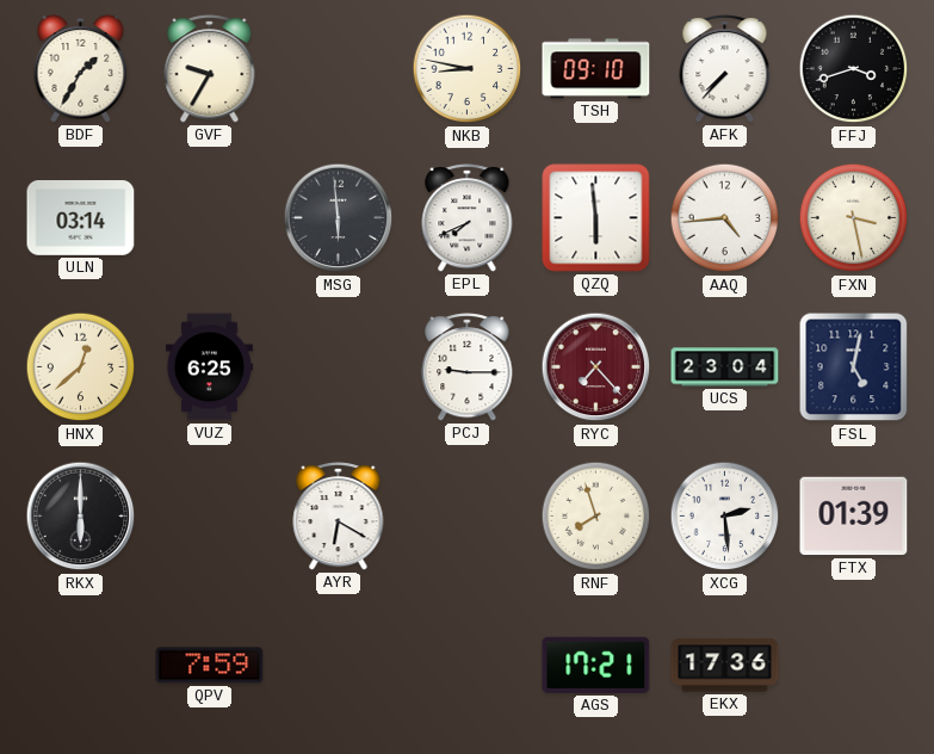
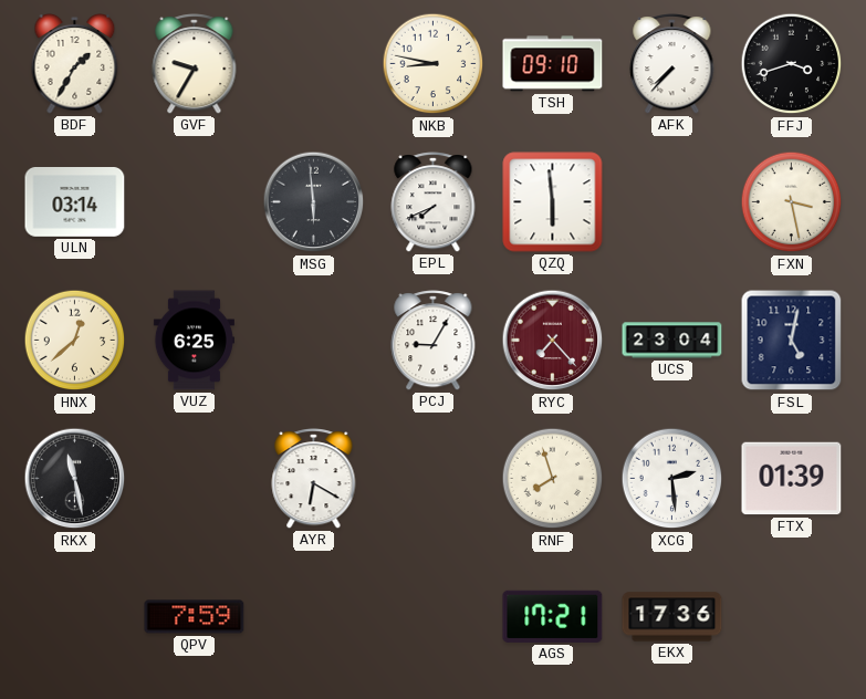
AAQ: 4:44 -> none (725, 218)
PCJ: 9:15 -> 9:05 (434, 341)
RKX: 6:00 -> 11:28 (75, 479)
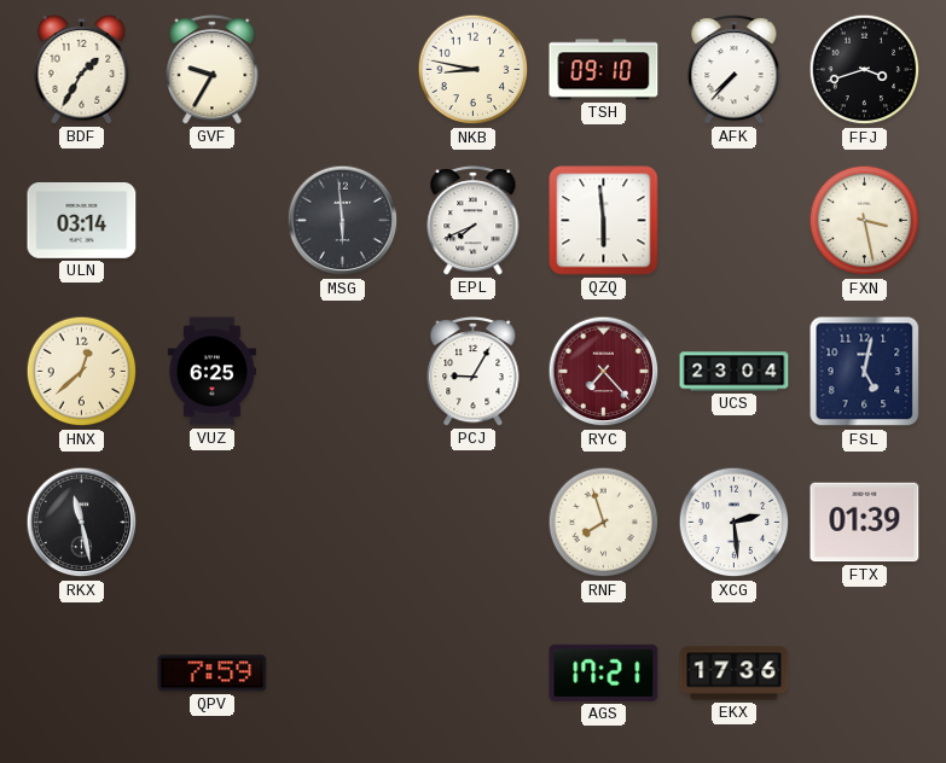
AYR: 6:20 -> none (314, 479)
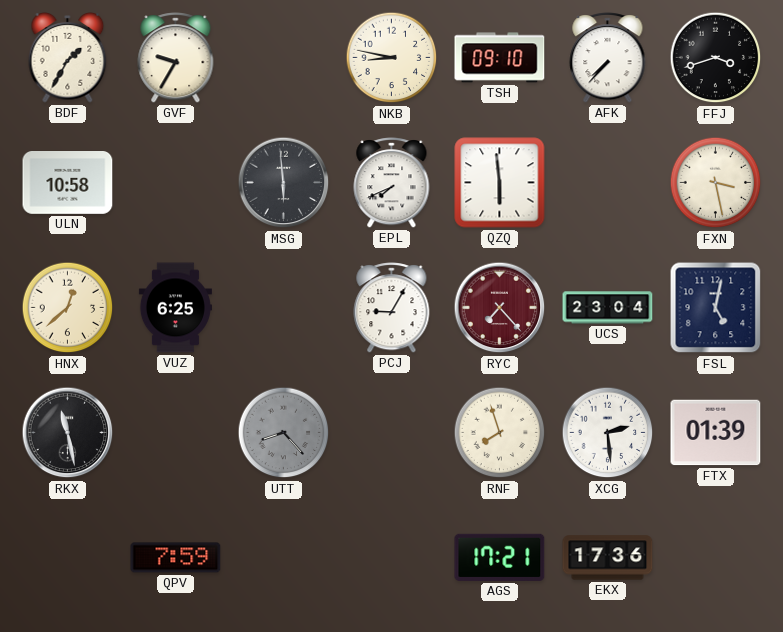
ULN: 03:14 -> 10:58 (68, 183)
UTT: none -> 8:23 (284, 433)
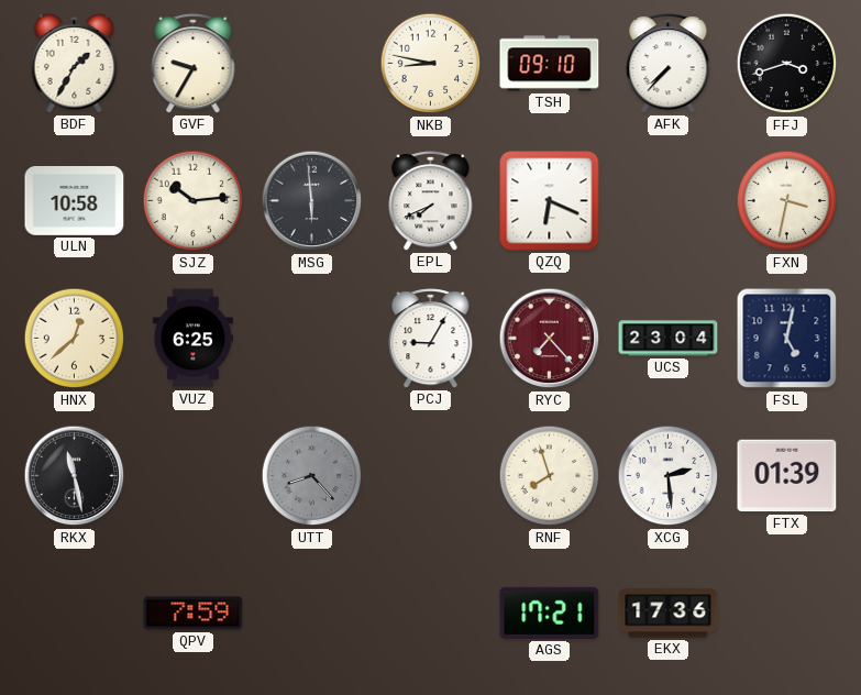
SJZ: none -> 10:14 (194, 201)
QZQ: 5:59 -> 6:19 (550, 201)
FXN: 3:28 -> 3:32 (787, 201)
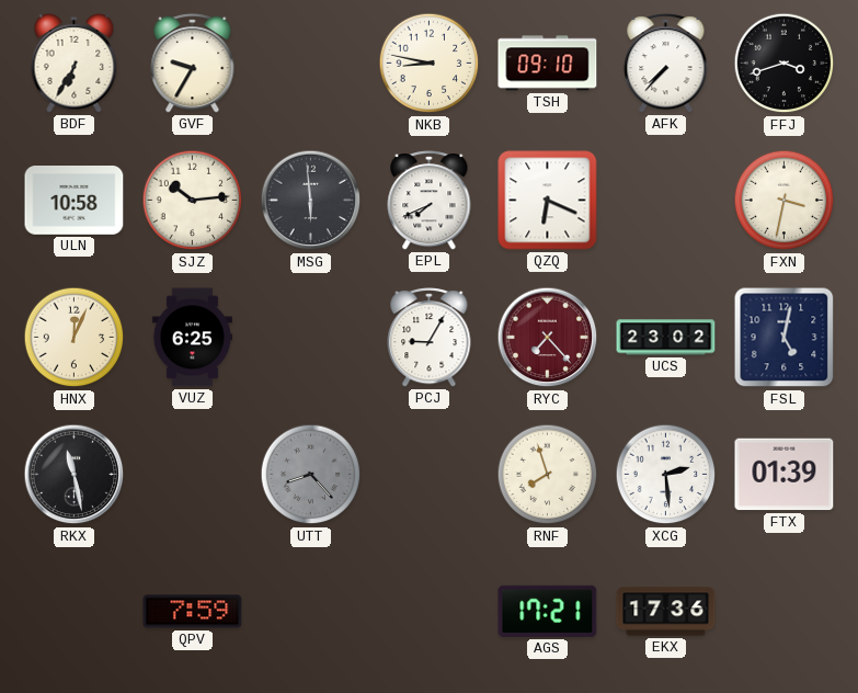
BDF: 1:35 -> 6:35 (75, 64)
HNX: 12:38 -> 12:04 (75, 338)
UCS: 23:04 -> 23:02 (666, 338)
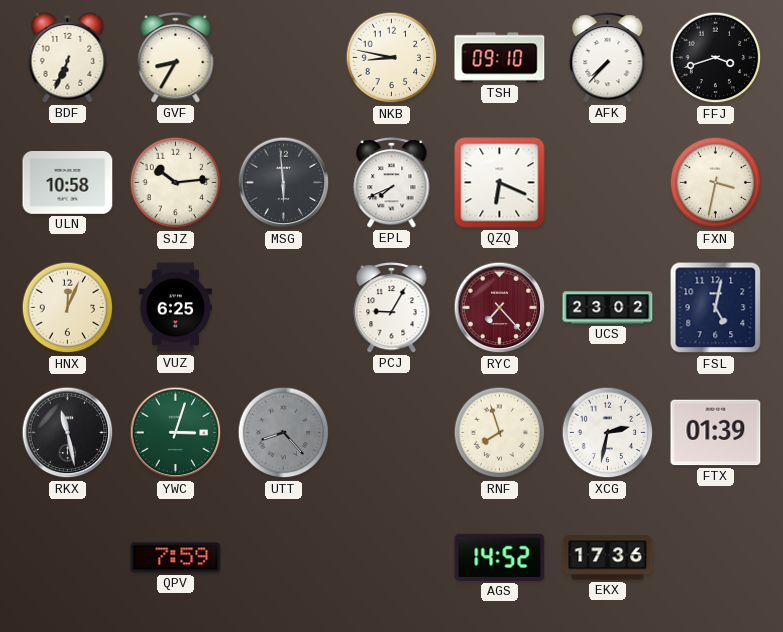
BDF: 6:35 -> 6:34 (68, 58)
GVF: 9:35 -> 8:35 (176, 58)
YWC: none -> 3:03 (176, 433)
XCG: 2:29 -> 2:32 (608, 433)
AGS: 17:21 -> 14:52 (500, 557)
